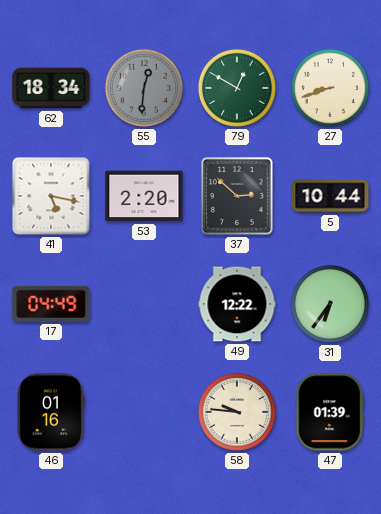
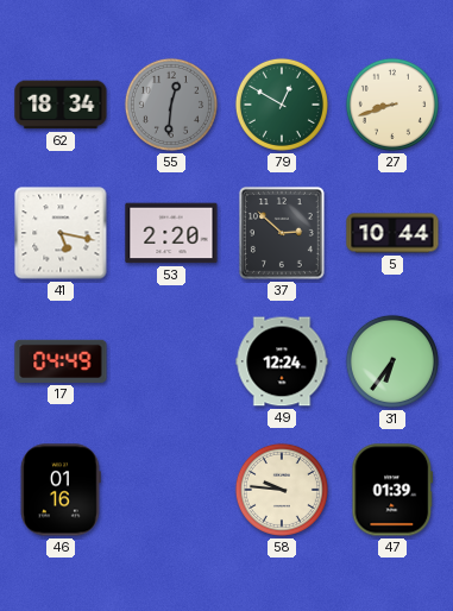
49: 12:22 -> 12:24 (282, 361)
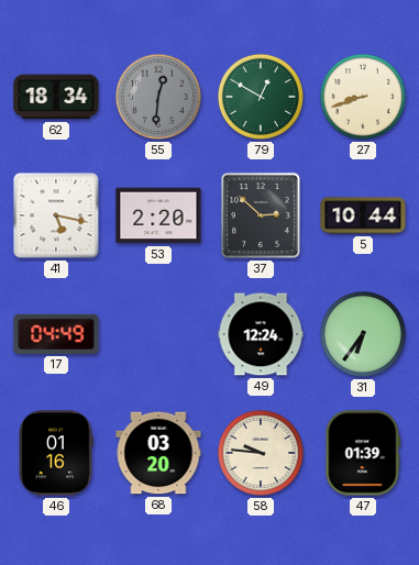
68: none -> 03:20 (158, 453)
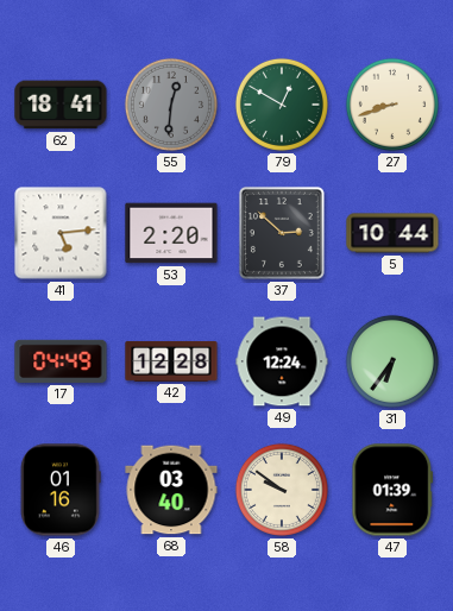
62: 18:34 -> 18:41 (61, 105)
41: 5:17 -> 5:14 (61, 233)
42: none -> 12:28 (171, 361)
68: 03:20 -> 03:40 (171, 490)
58: 9:46 -> 9:51 (282, 490)
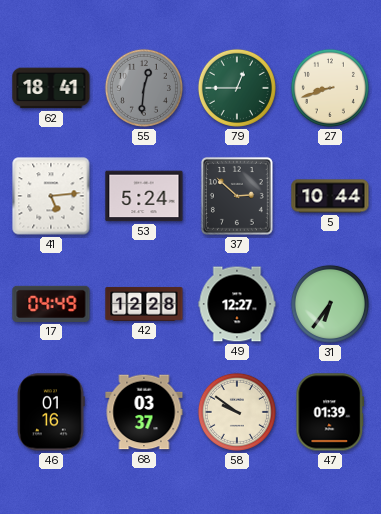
79: 12:50 -> 12:45 (237, 88)
53: 2:20 -> 5:24 (144, 196)
49: 12:24 -> 12:27 (237, 304)
68: 03:40 -> 03:37 (144, 412)
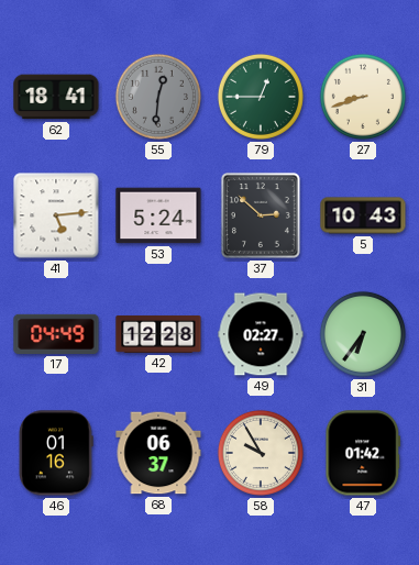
5: 10:44 -> 10:43 (363, 215)
49: 12:27 -> 02:27 (261, 334)
68: 03:37 -> 06:37 (158, 453)
58: 9:51 -> 9:55 (261, 453)
47: 01:39 -> 01:42 (363, 453)
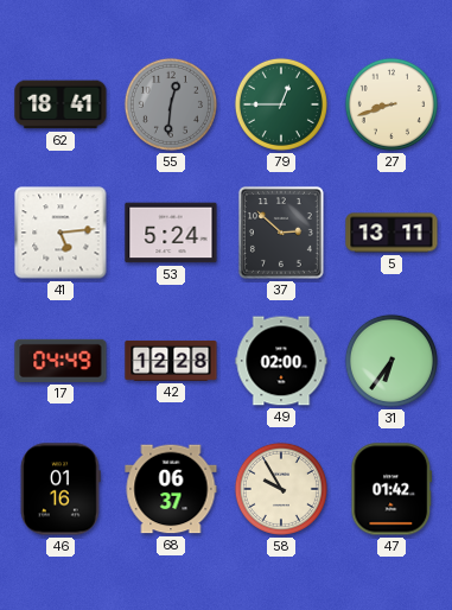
5: 10:43 -> 13:11 (391, 233)
49: 02:27 -> 02:00 (281, 361)
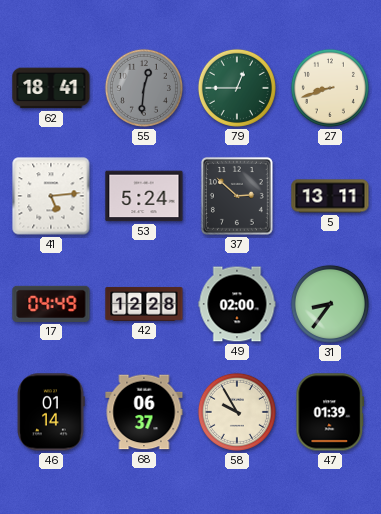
31: 6:36 -> 8:36 (330, 304)
46: 01:16 -> 01:14 (51, 412)
47: 01:42 -> 01:39 (330, 412)
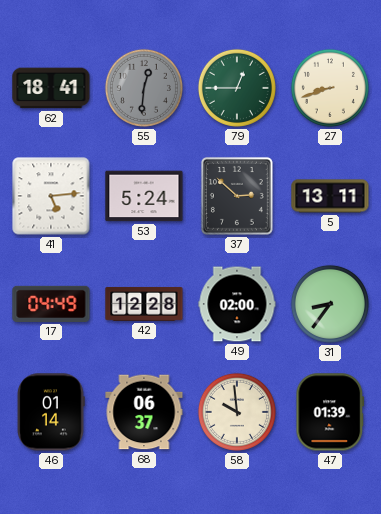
58: 9:55 -> 9:59 (237, 412)
